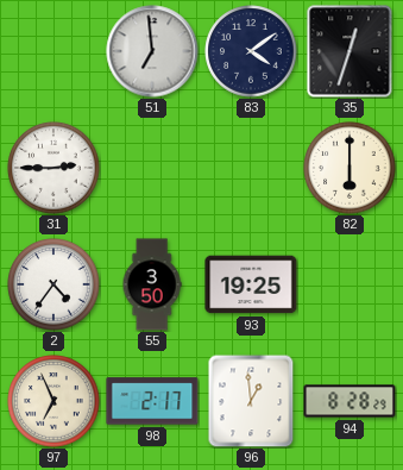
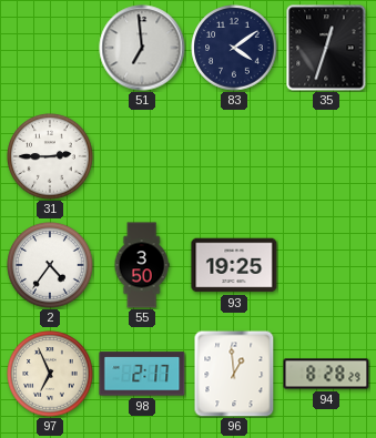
82: 6:00 -> none (350, 168)
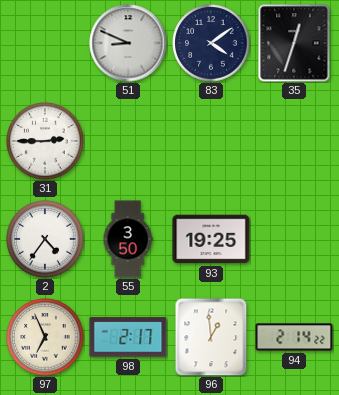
51: 6:59 -> 8:49 (128, 43)
94: 8:28 -> 2:14 (294, 337)
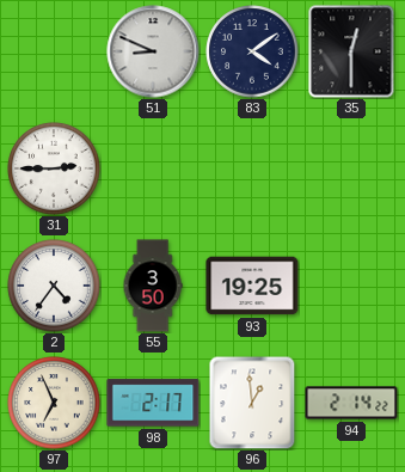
35: 12:33 -> 12:30 (351, 51)
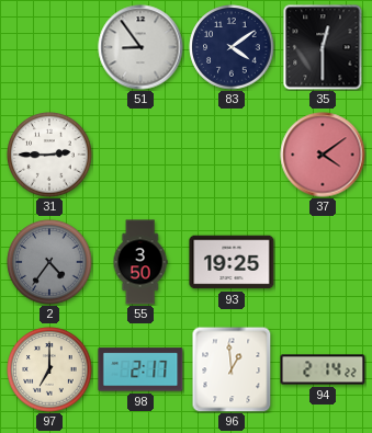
51: 8:49 -> 8:54 (140, 47)
37: none -> 4:09 (323, 155)
2 dial: white -> grey (49, 262)
97: 6:56 -> 7:00 (49, 369)
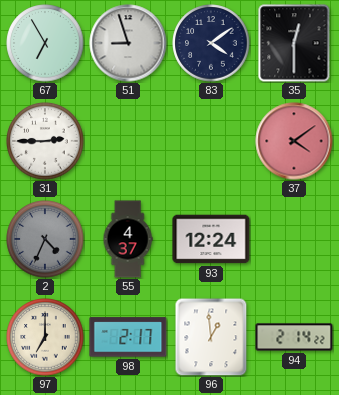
67: none -> 6:55 (45, 43)
51: 8:54 -> 8:57 (128, 43)
2: 4:36 -> 4:34 (45, 239)
55: 3:50 -> 4:37 (128, 239)
93: 19:25 -> 12:24 (211, 239)
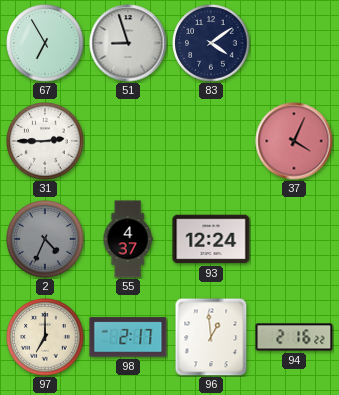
35: 12:30 -> none (294, 43)
37: 4:09 -> 4:04 (294, 141)
94: 2:14 -> 2:16 (294, 337)
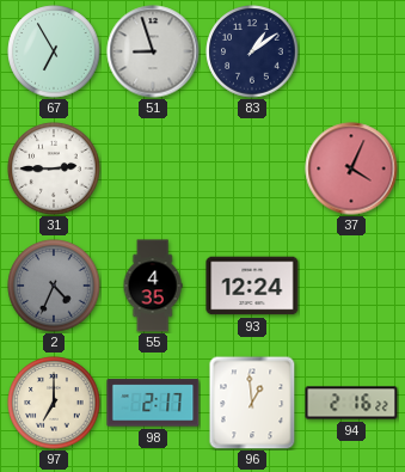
83: 4:09 -> 1:09 (252, 51)
55: 4:37 -> 4:35 (153, 286)
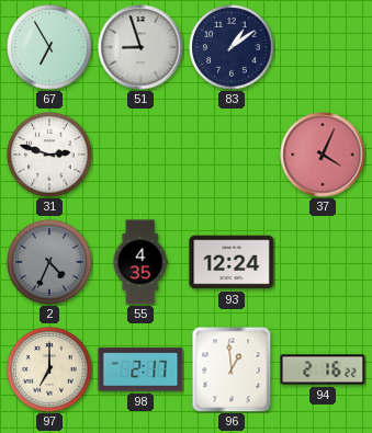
31: 2:45 -> 2:48 (49, 155)
